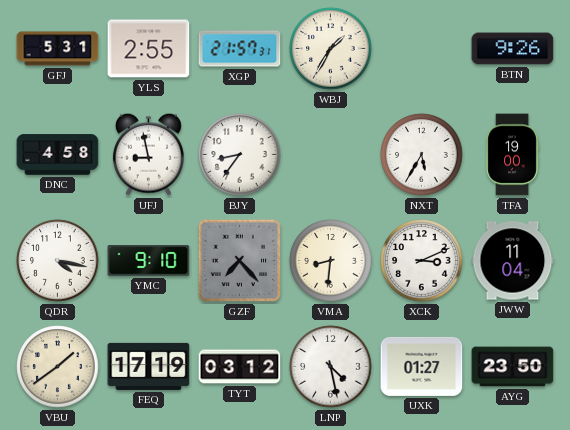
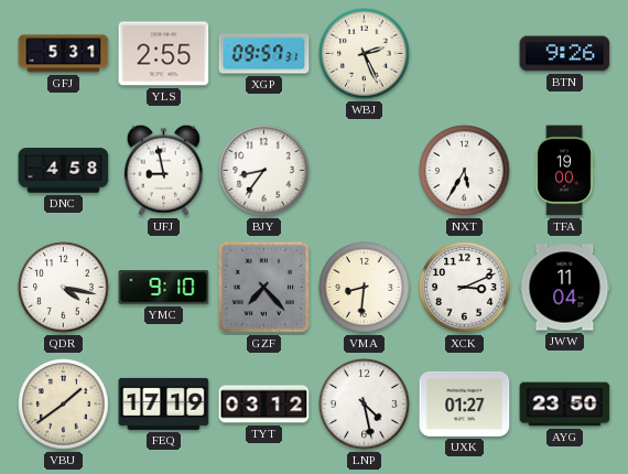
XGP: 21:57 -> 09:57 (264, 54)
WBJ: 1:35 -> 2:26 (365, 54)
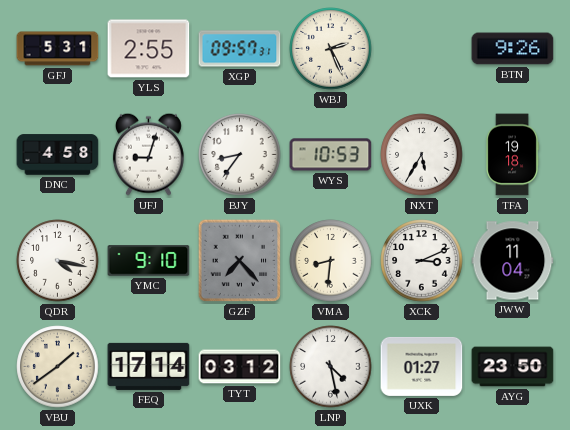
UFJ: 8:58 -> 9:03 (148, 154)
WYS: none -> 10:53 (331, 155)
TFA: 19:00 -> 19:18 (512, 155)
FEQ: 17:19 -> 17:14 (149, 366)
